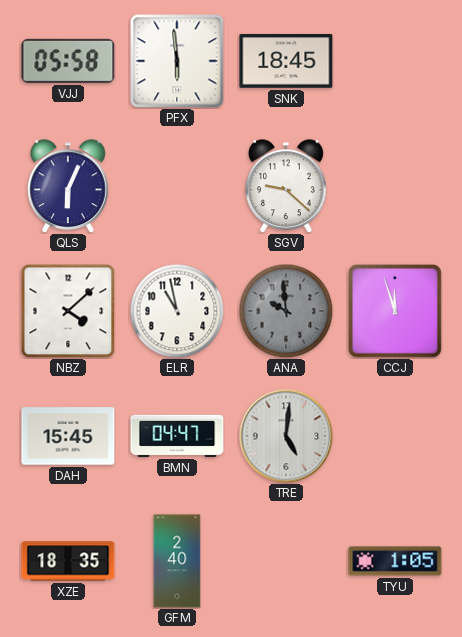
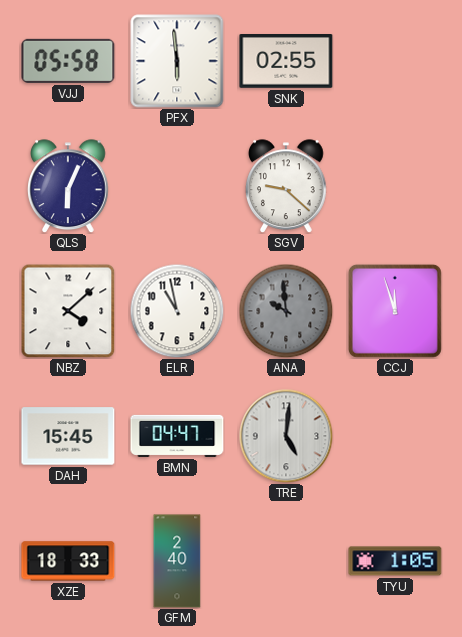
SNK: 18:45 -> 02:55 (286, 62)
XZE: 18:35 -> 18:33 (68, 561)
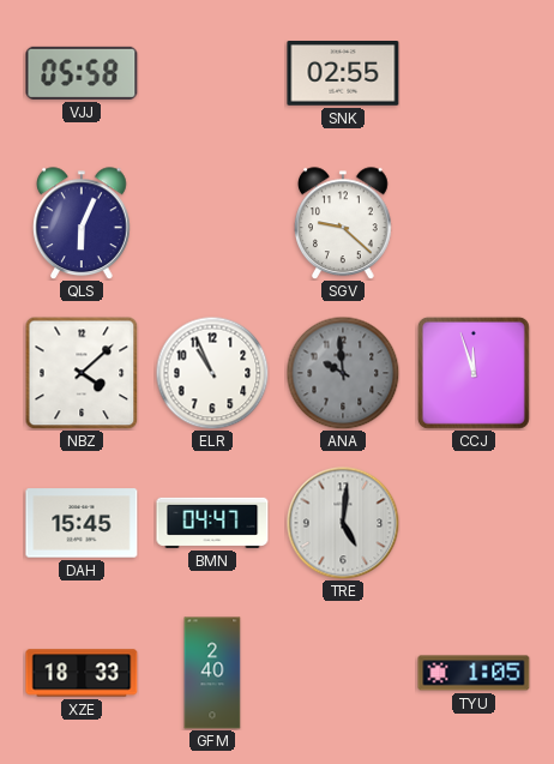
PFX: 5:59 -> none (177, 61)
ELR: 10:58 -> 10:56 (212, 373)
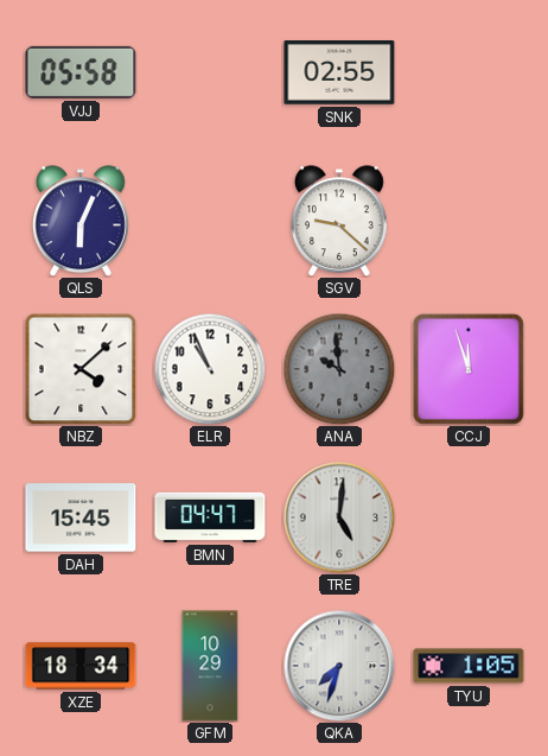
XZE: 18:33 -> 18:34 (81, 666)
GFM: 2:40 -> 10:29 (210, 666)
QKA: none -> 7:33 (339, 666)
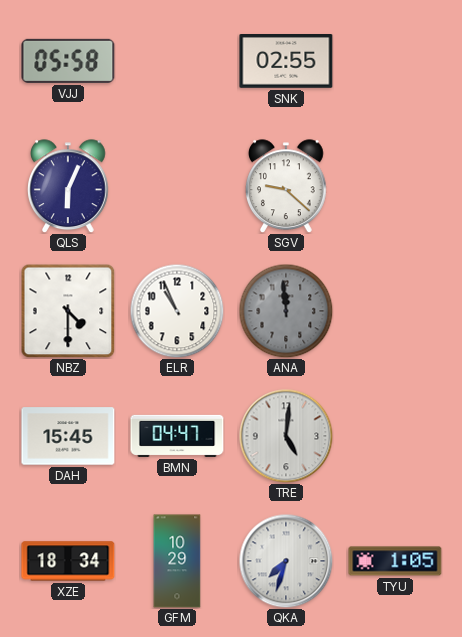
NBZ: 4:08 -> 4:30 (68, 311)
ANA: 9:59 -> 11:59 (286, 311)
CCJ: 11:57 -> none (469, 369)
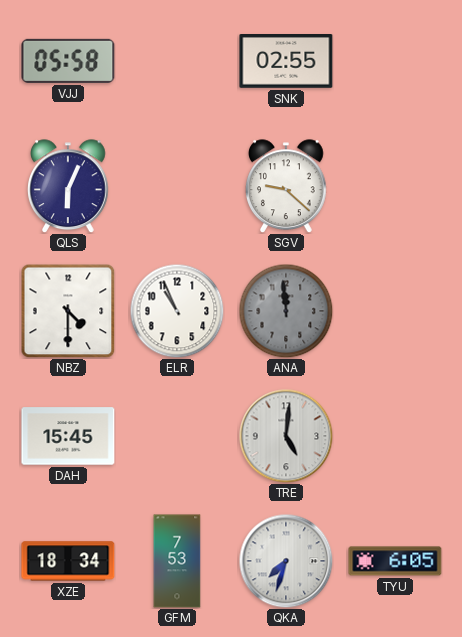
BMN: 04:47 -> none (177, 436)
GFM: 10:29 -> 7:53 (177, 561)
TYU: 1:05 -> 6:05 (395, 561)
